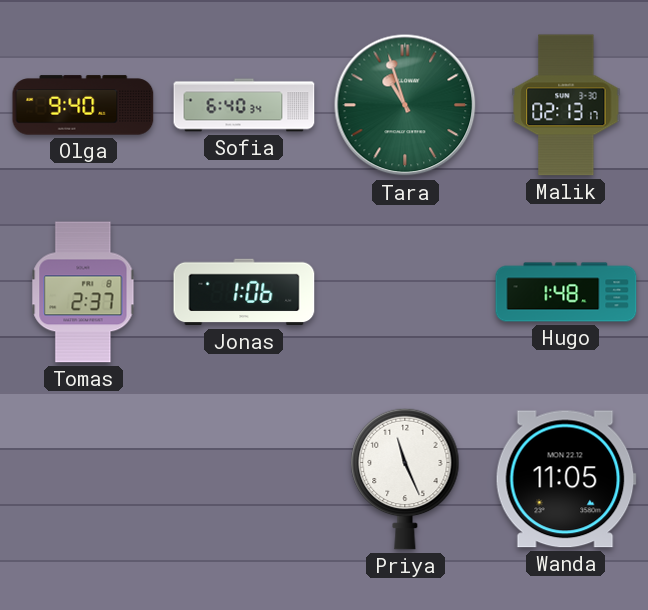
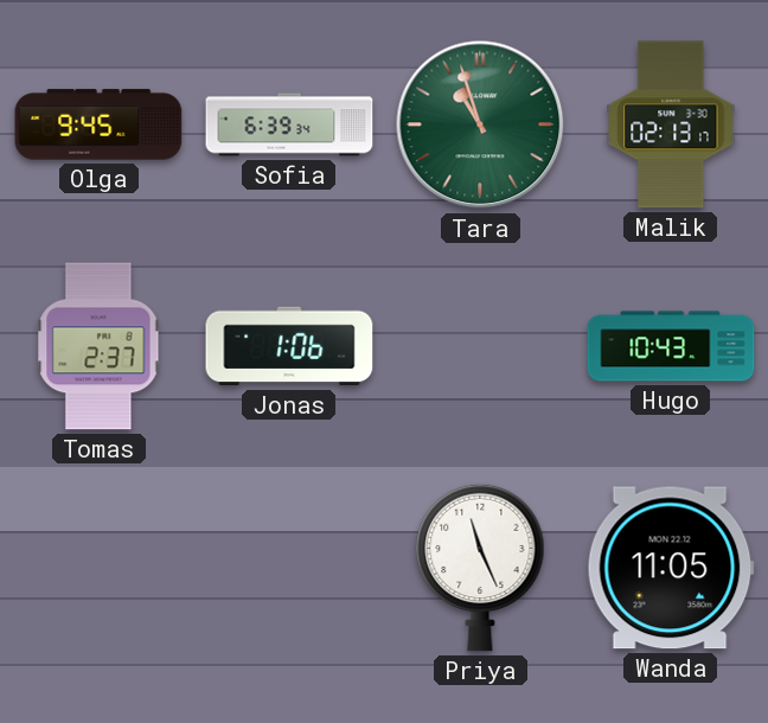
Olga: 9:40 -> 9:45 (98, 124)
Sofia: 6:40 -> 6:39 (289, 124)
Hugo: 1:48 -> 10:43 (671, 346)
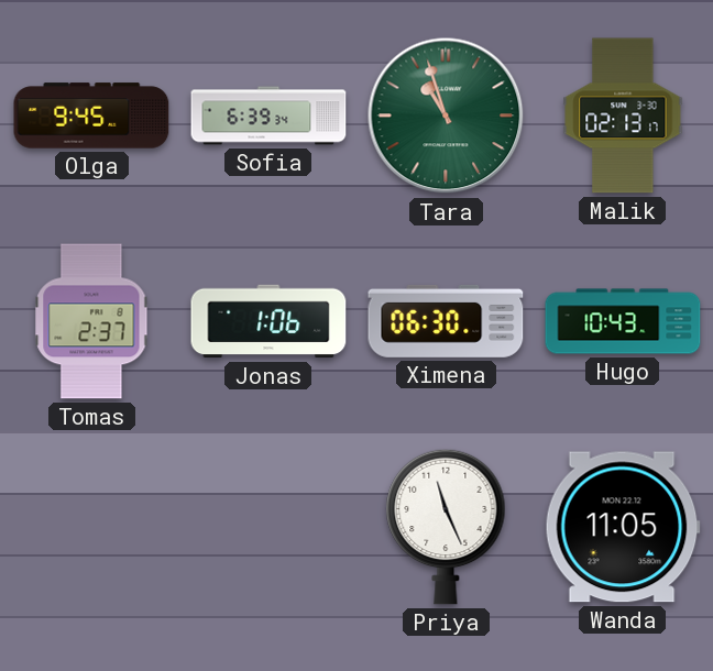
Ximena: none -> 06:30 (446, 321)
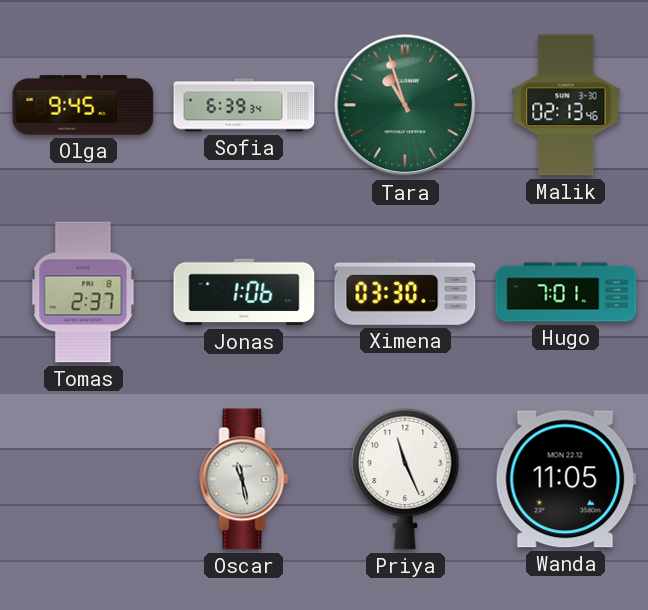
Malik: 02:13:17 -> 02:13:46 (566, 105)
Ximena: 06:30 -> 03:30 (405, 292)
Hugo: 10:43 -> 7:01 (566, 292)
Oscar: none -> 11:28 (244, 479)
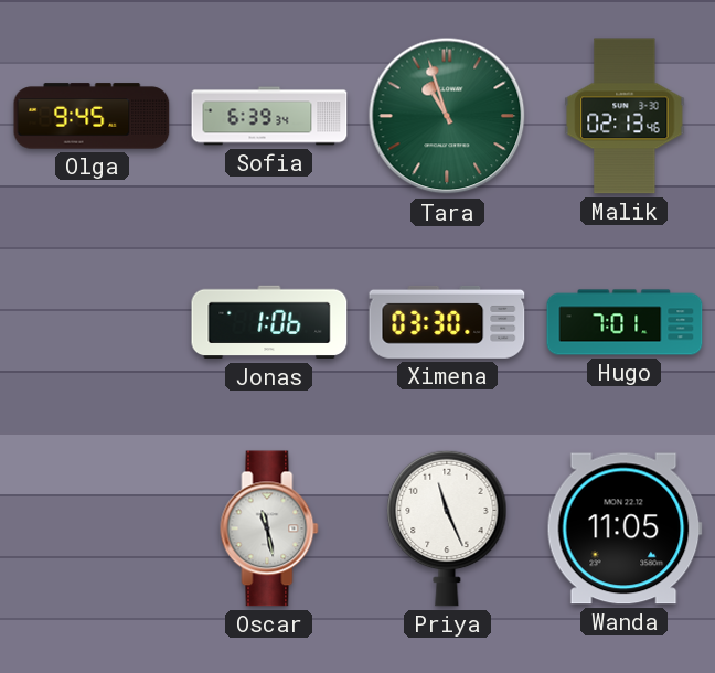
Tomas: 2:37 -> none (83, 292)
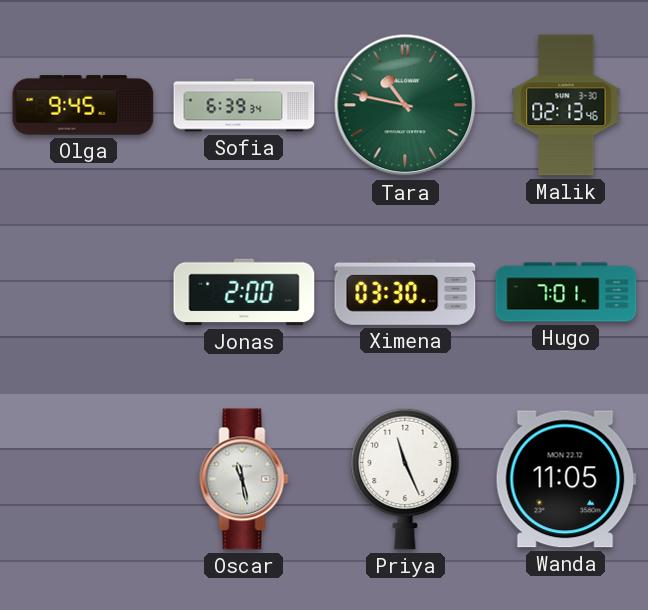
Tara: 10:57 -> 10:47 (405, 105)
Jonas: 1:06 -> 2:00 (244, 292)
